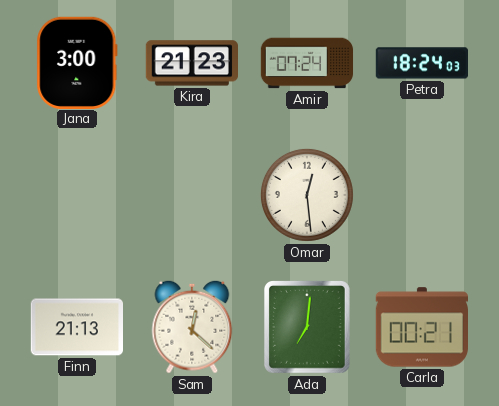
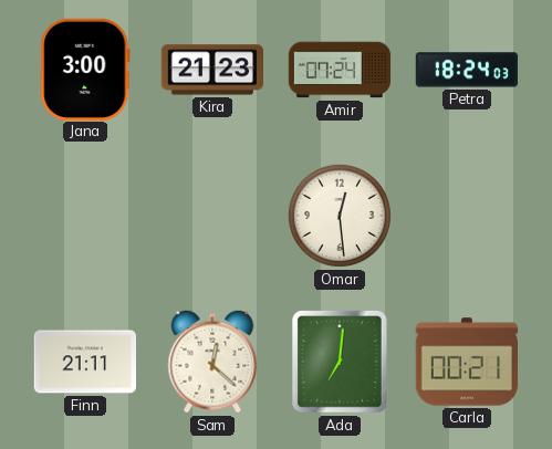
Finn: 21:13 -> 21:11 (84, 362)
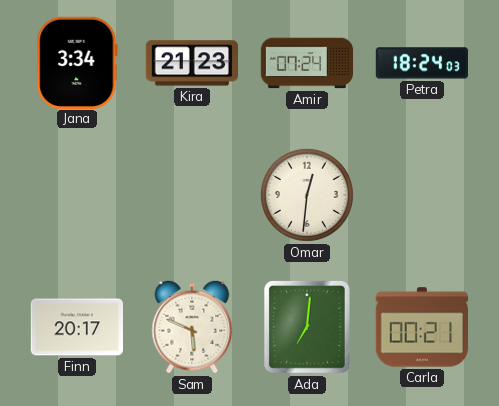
Jana: 3:00 -> 3:34 (77, 62)
Omar: 12:29 -> 12:31 (307, 195)
Finn: 21:11 -> 20:17 (76, 327)
Sam: 12:22 -> 5:49 (192, 327)
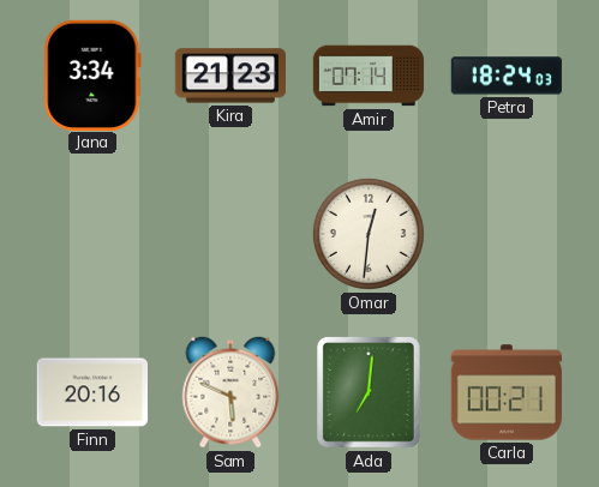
Amir: 07:24 -> 07:14 (369, 76)
Finn: 20:17 -> 20:16 (91, 392)
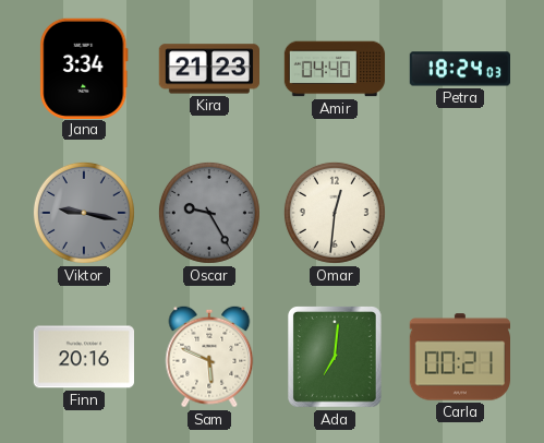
Amir: 07:14 -> 04:40 (335, 69)
Viktor: none -> 9:17 (84, 213)
Oscar: none -> 9:25 (209, 213)
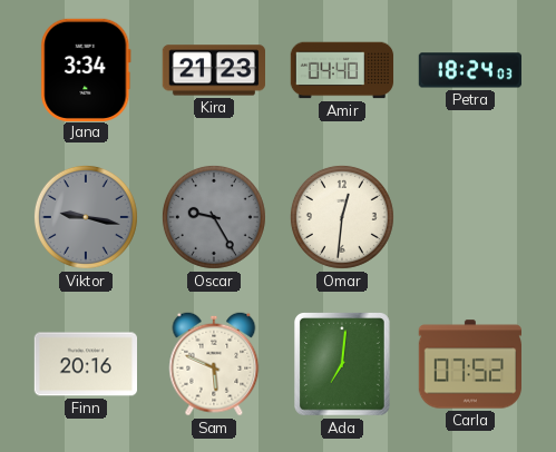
Carla: 00:21 -> 07:52 (469, 364)
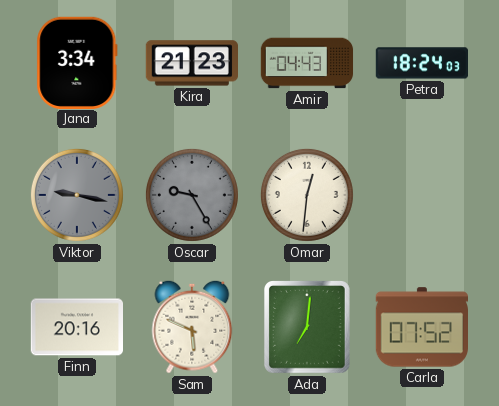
Amir: 04:40 -> 04:43 (307, 63)
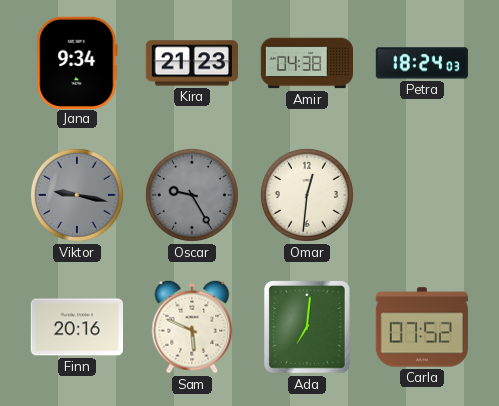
Jana: 3:34 -> 9:34 (77, 62)
Amir: 04:43 -> 04:38 (307, 63)
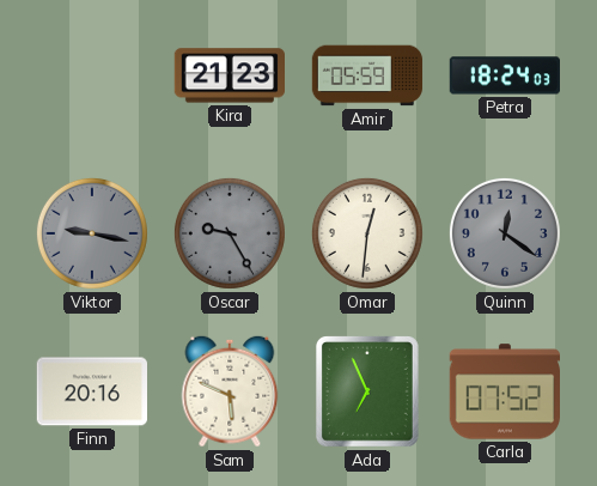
Jana: 9:34 -> none (77, 62)
Amir: 04:38 -> 05:59 (367, 75)
Quinn: none -> 12:21 (505, 233)
Ada: 7:01 -> 6:56 (368, 393)
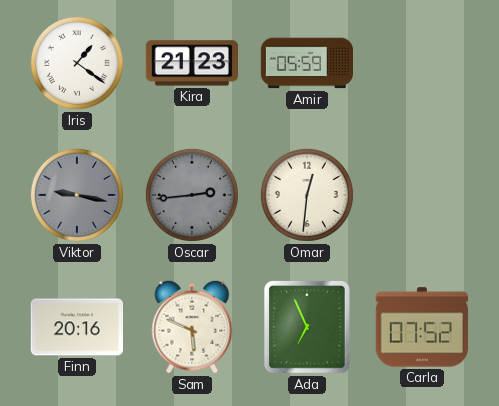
Iris: none -> 1:21 (77, 63)
Petra: 18:24 -> none (504, 75)
Oscar: 9:25 -> 2:44 (192, 195)
Quinn: 12:21 -> none (505, 233)
